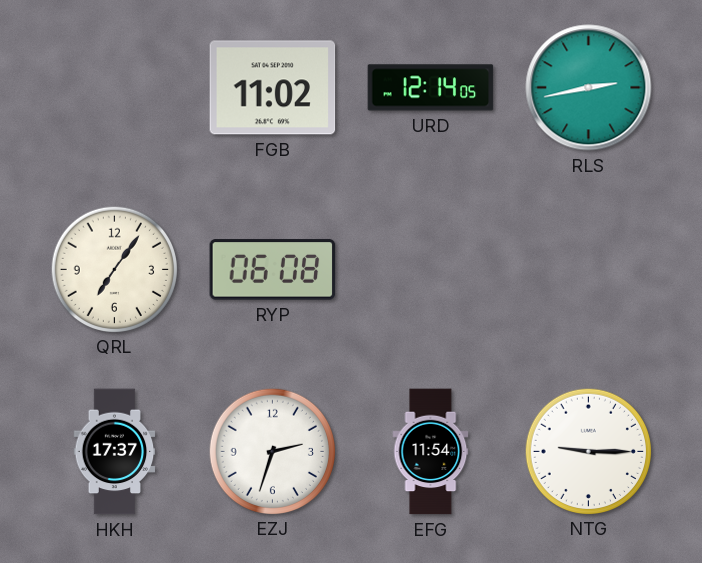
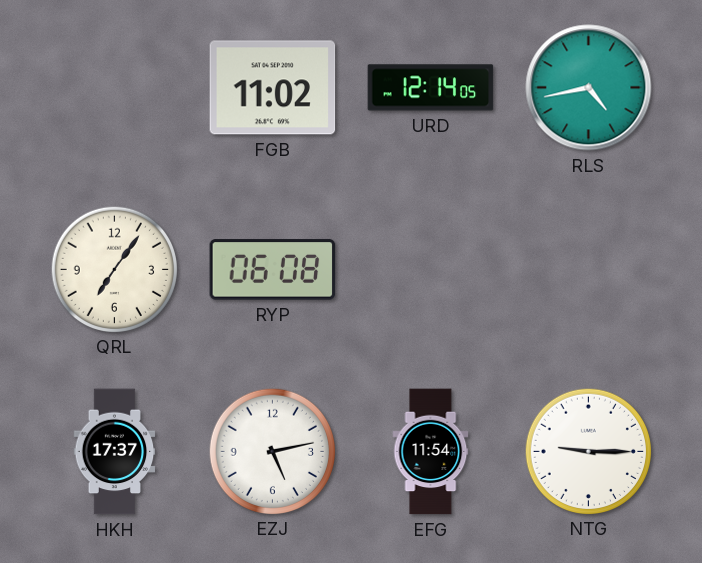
RLS: 2:43 -> 4:43 (589, 88)
EZJ: 2:33 -> 5:13 (272, 451)
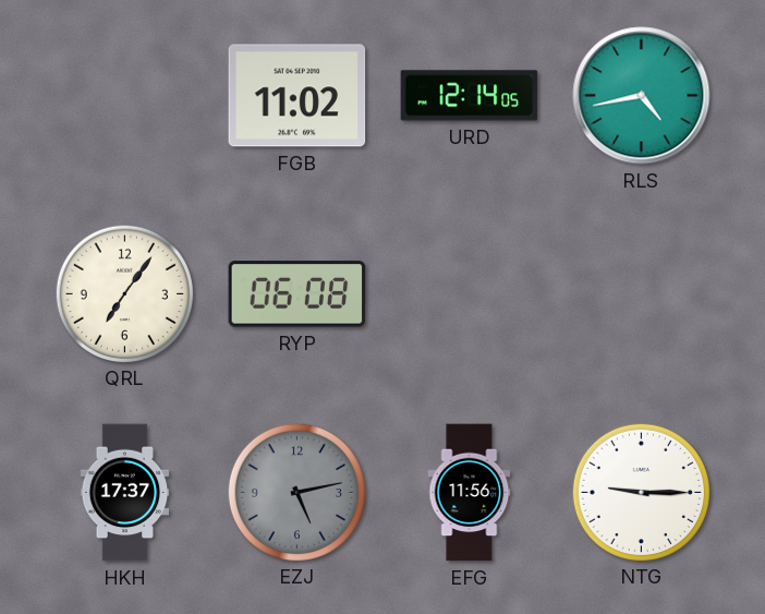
EZJ dial: white -> grey (296, 492)
EFG: 11:54 -> 11:56 (470, 493)
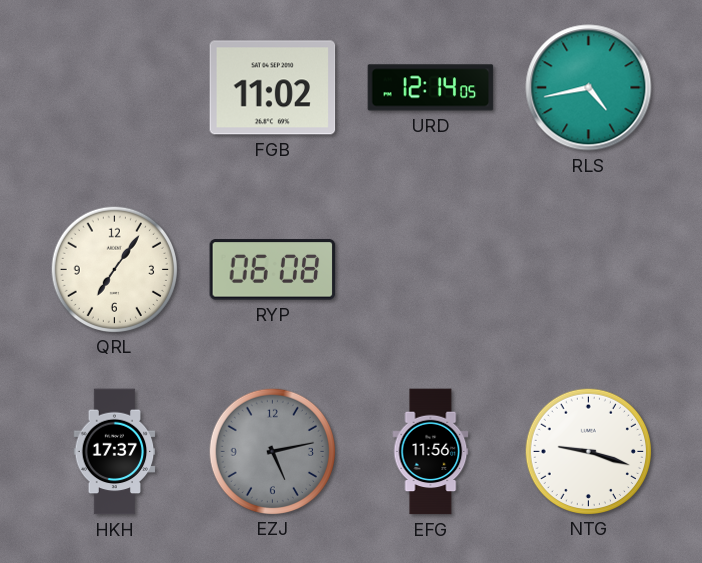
NTG: 9:15 -> 9:18 (588, 451)
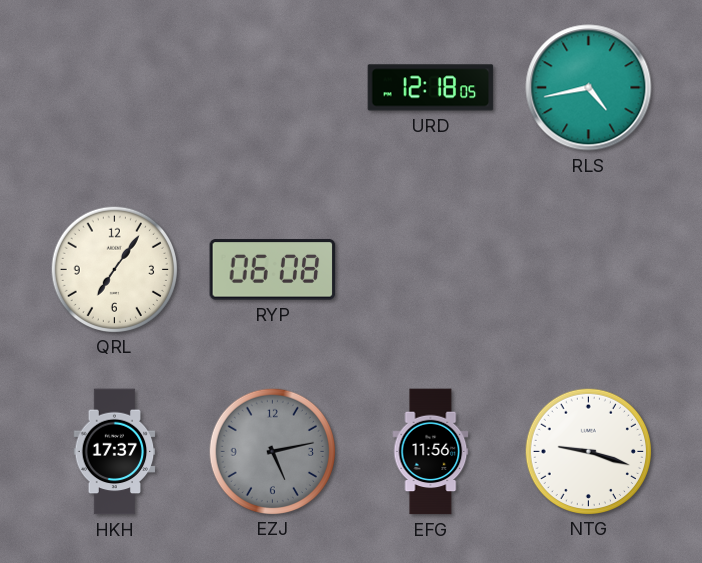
FGB: 11:02 -> none (273, 88)
URD: 12:14 -> 12:18 (431, 88)
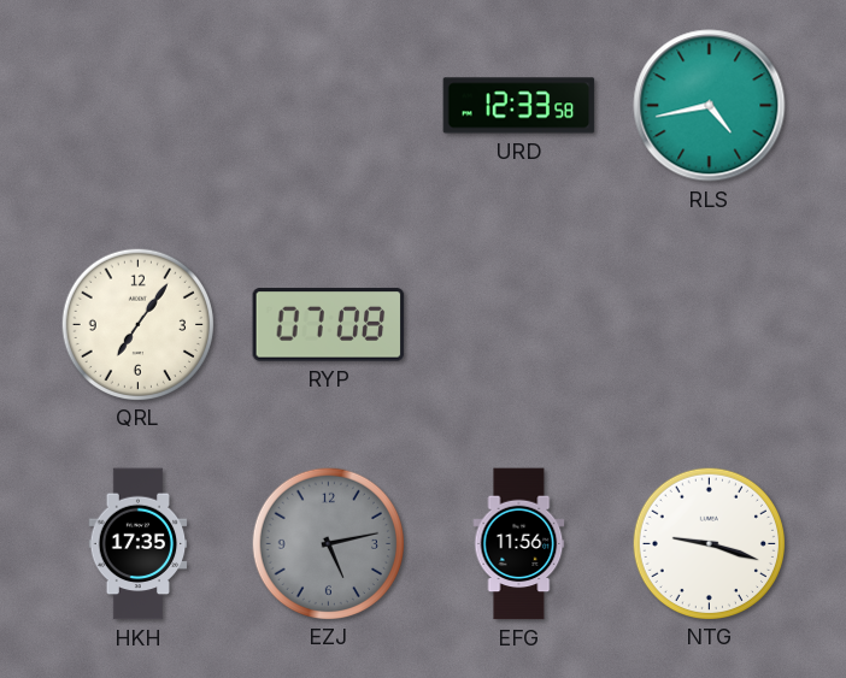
URD: 12:18 -> 12:33 (519, 106)
RYP: 06:08 -> 07:08 (329, 325)
HKH: 17:37 -> 17:35 (139, 544)
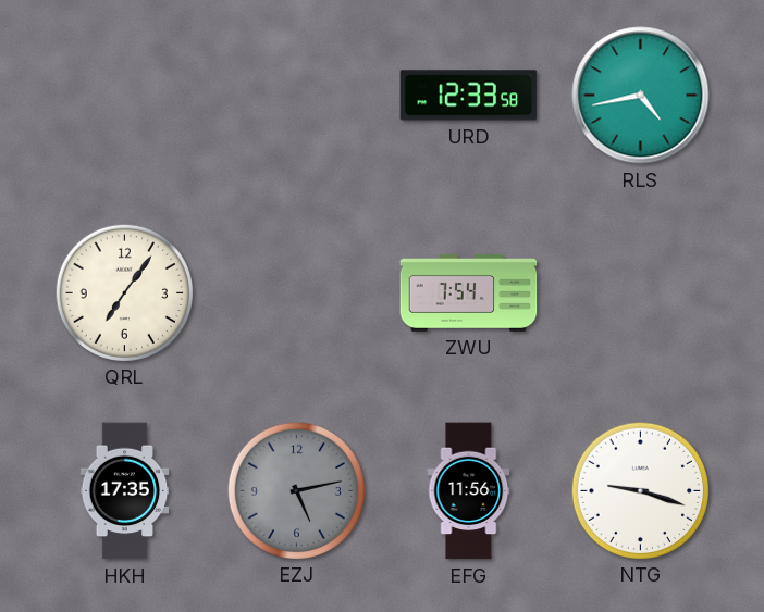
RYP: 07:08 -> none (329, 325)
ZWU: none -> 7:54 (469, 292)
